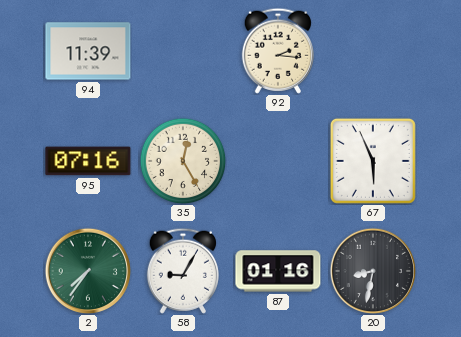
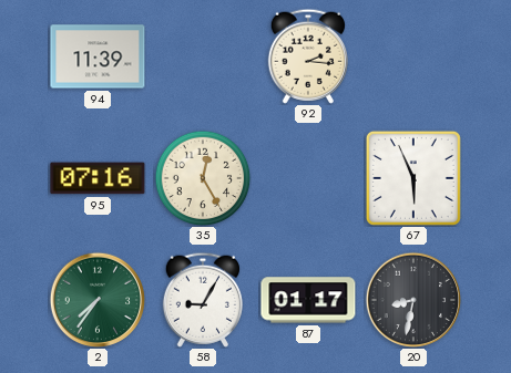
87: 01:16 -> 01:17 (308, 300)
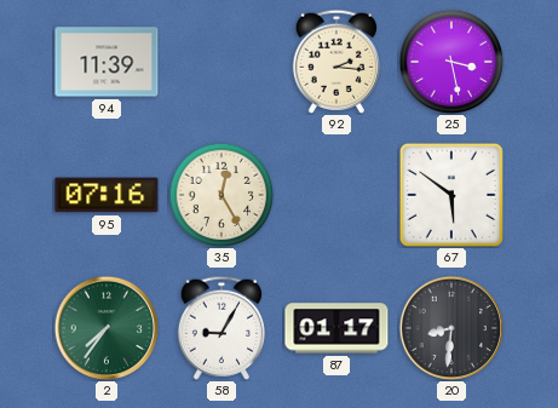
25: none -> 3:28 (451, 62)
67: 5:56 -> 5:51 (451, 195)
20: 8:32 -> 8:31 (450, 327)
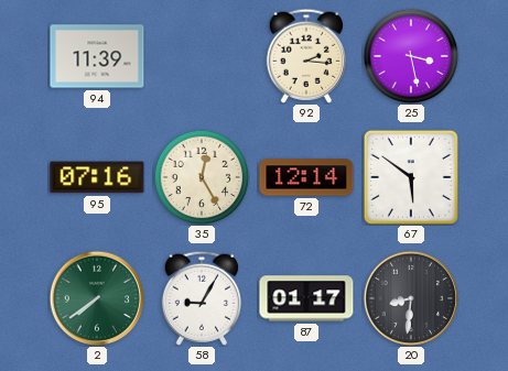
72: none -> 12:14 (306, 177)
2: 7:36 -> 7:39 (96, 297)
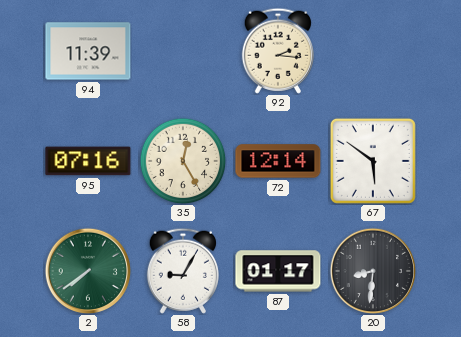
25: 3:28 -> none (411, 56)
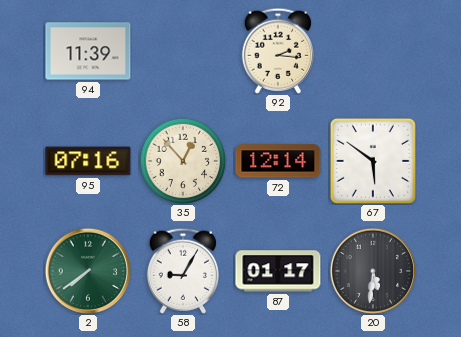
35: 12:25 -> 12:53 (183, 161)
20: 8:31 -> 5:31 (372, 270)
